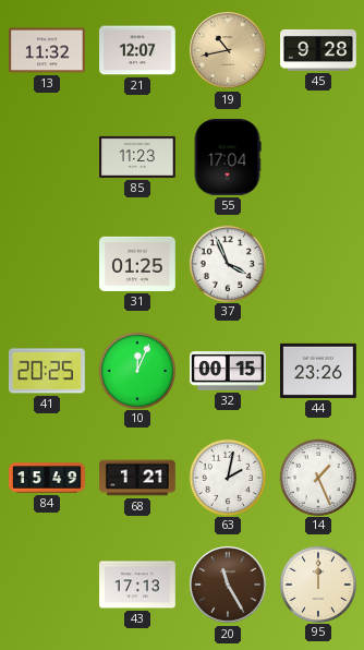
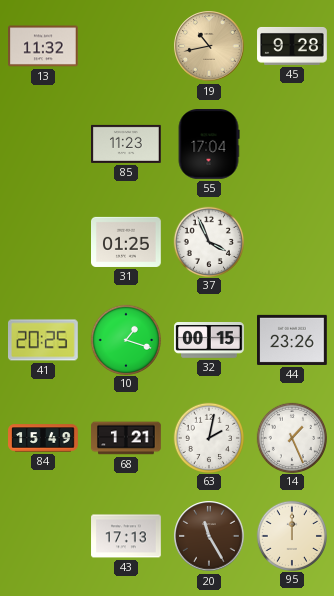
21: 12:07 -> none (138, 50)
10: 12:04 -> 1:18 (125, 339)
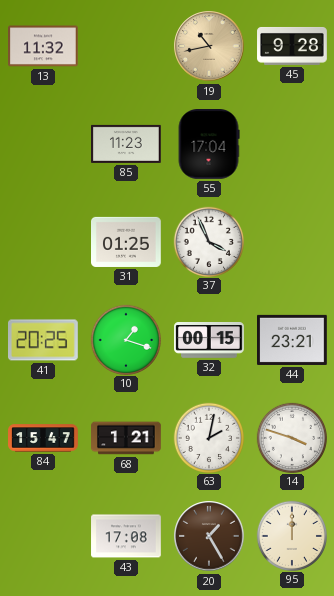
44: 23:26 -> 23:21 (293, 340)
84: 15:49 -> 15:47 (43, 438)
14: 1:26 -> 3:48 (291, 437)
43: 17:13 -> 17:08 (126, 536)
20: 11:25 -> 1:25 (209, 536)
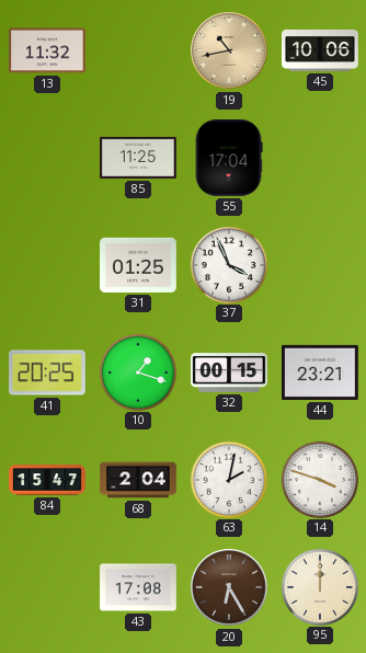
45: 9:28 -> 10:06 (320, 50)
85: 11:23 -> 11:25 (139, 158)
68: 1:21 -> 2:04 (138, 480)
20: 1:25 -> 6:25 (229, 587)
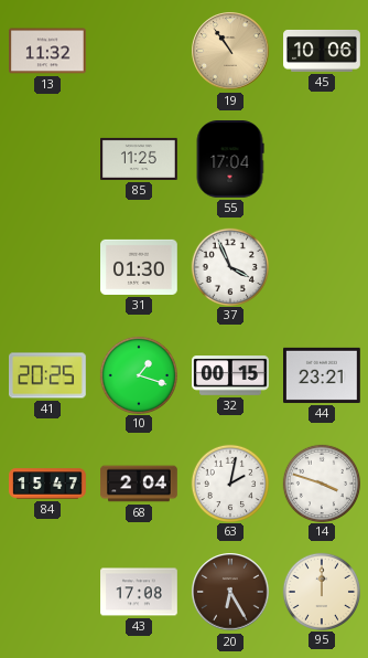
19: 10:43 -> 10:54 (230, 51)
31: 01:25 -> 01:30 (140, 267)
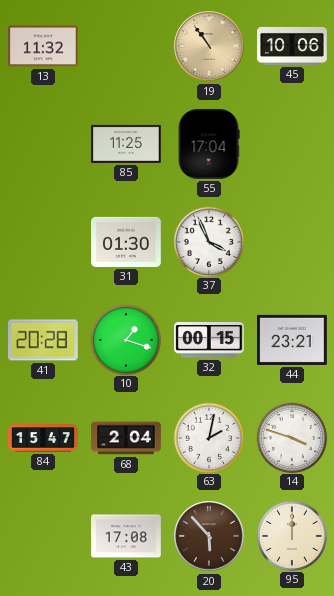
41: 20:25 -> 20:28 (44, 340)
20: 6:25 -> 5:53 (209, 536)
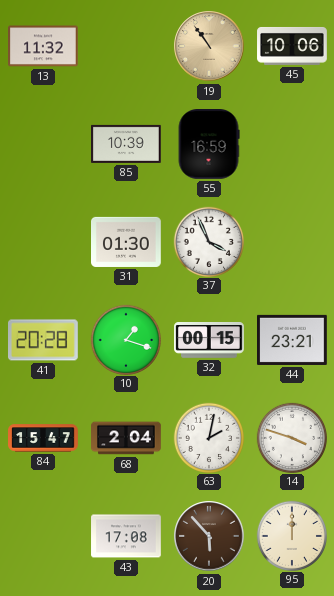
85: 11:25 -> 10:39 (127, 144)
55: 17:04 -> 16:59 (209, 145)
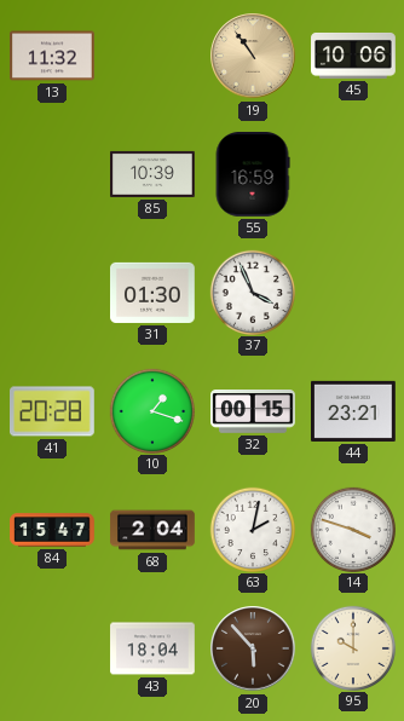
43: 17:08 -> 18:04 (152, 648)
95: 12:00 -> 10:00 (352, 647)
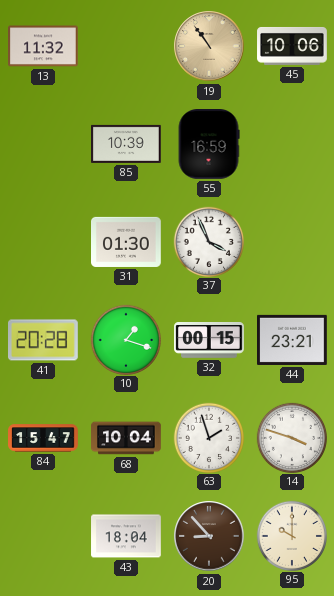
68: 2:04 -> 10:04 (126, 438)
63: 2:02 -> 1:57 (208, 437)
20: 5:53 -> 8:53 (209, 536)
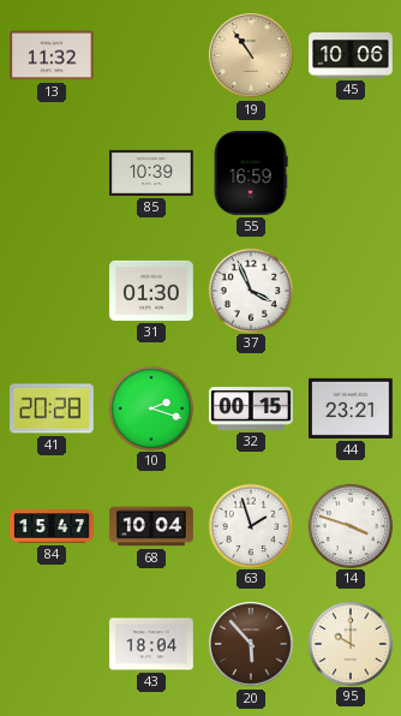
10: 1:18 -> 2:18 (150, 407)
20: 8:53 -> 5:53 (251, 644)
